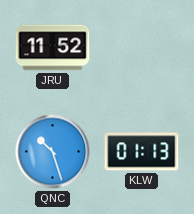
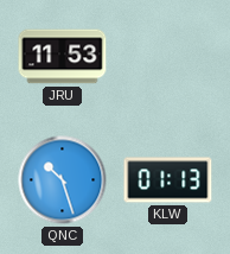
JRU: 11:52 -> 11:53 (63, 57)
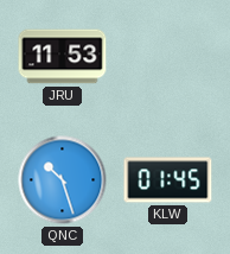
KLW: 01:13 -> 01:45 (168, 180)
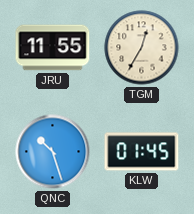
JRU: 11:53 -> 11:55 (53, 48)
TGM: none -> 12:35 (142, 48)
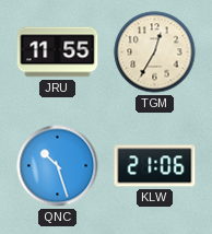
KLW: 01:45 -> 21:06 (155, 166)
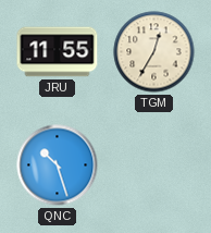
KLW: 21:06 -> none (155, 166)
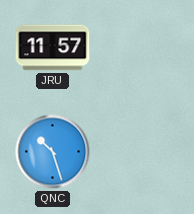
JRU: 11:55 -> 11:57 (53, 48)
TGM: 12:35 -> none (154, 52)
